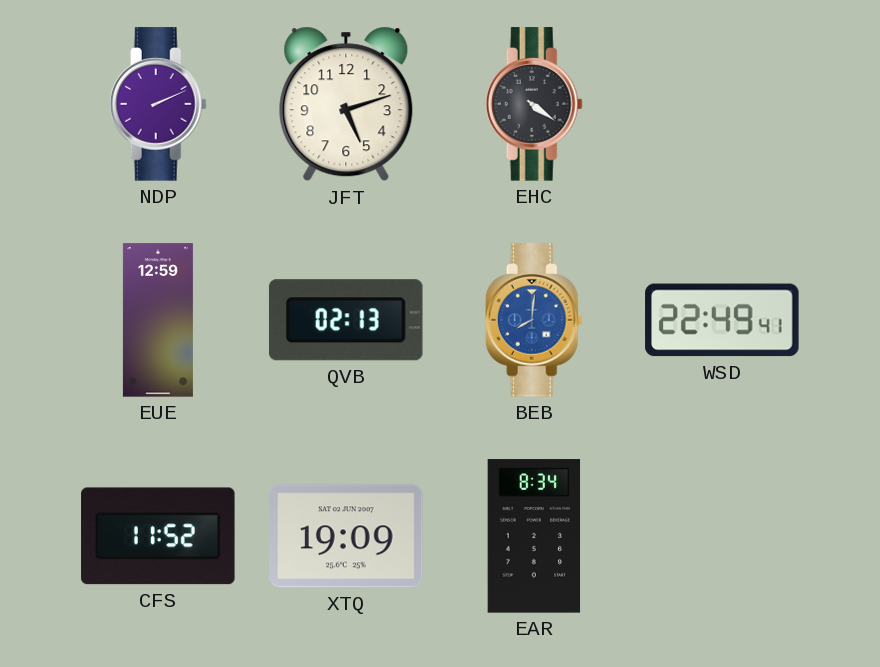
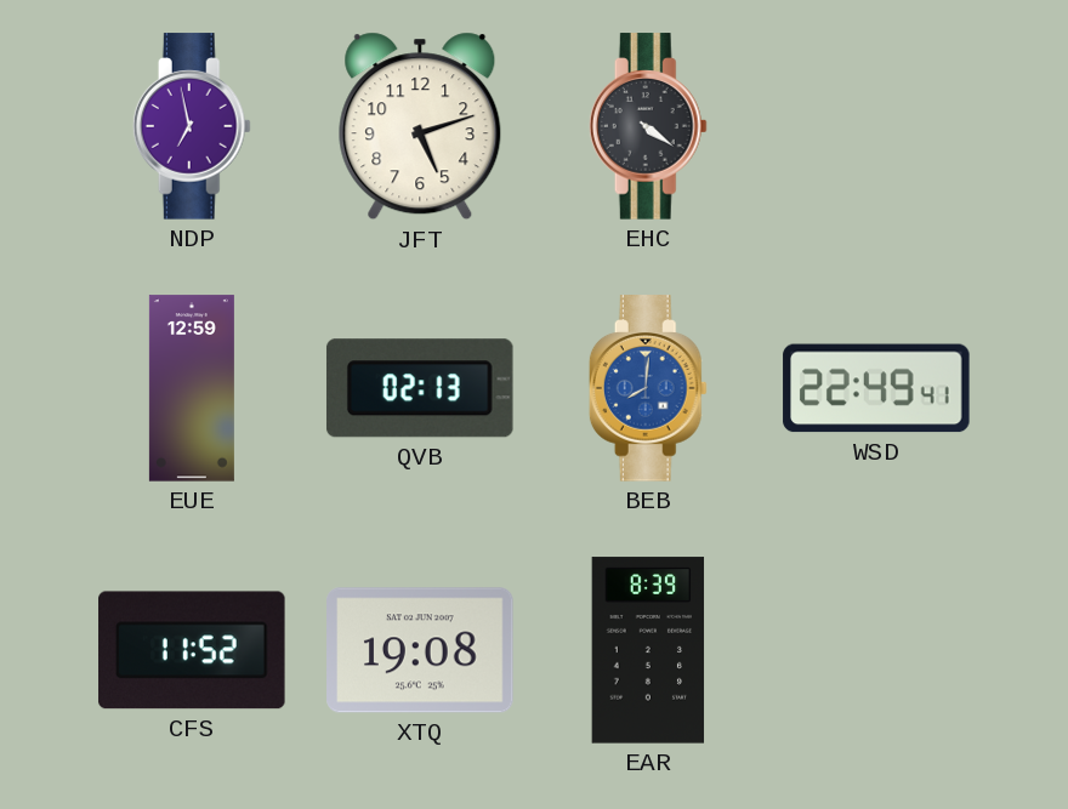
NDP: 2:11 -> 6:58 (192, 126)
XTQ: 19:09 -> 19:08 (420, 650)
EAR: 8:34 -> 8:39 (648, 650)
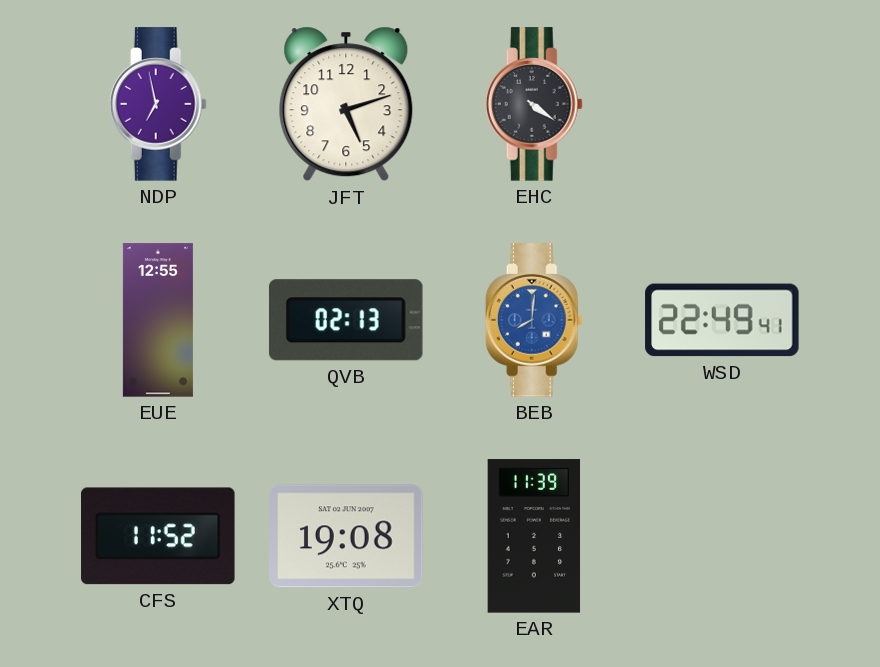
EUE: 12:59 -> 12:55 (158, 320)
EAR: 8:39 -> 11:39 (534, 536)
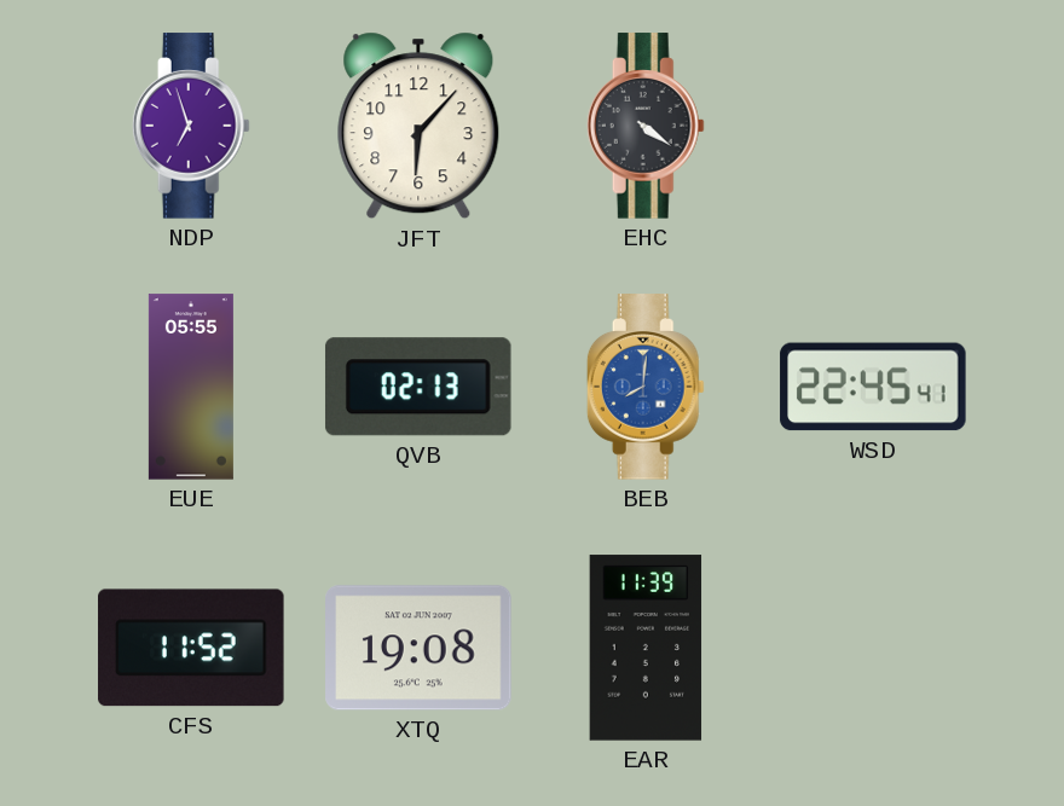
NDP: 6:58 -> 6:57 (191, 126)
JFT: 5:12 -> 6:07 (418, 126)
EUE: 12:55 -> 05:55 (191, 387)
WSD: 22:49 -> 22:45 (873, 387)
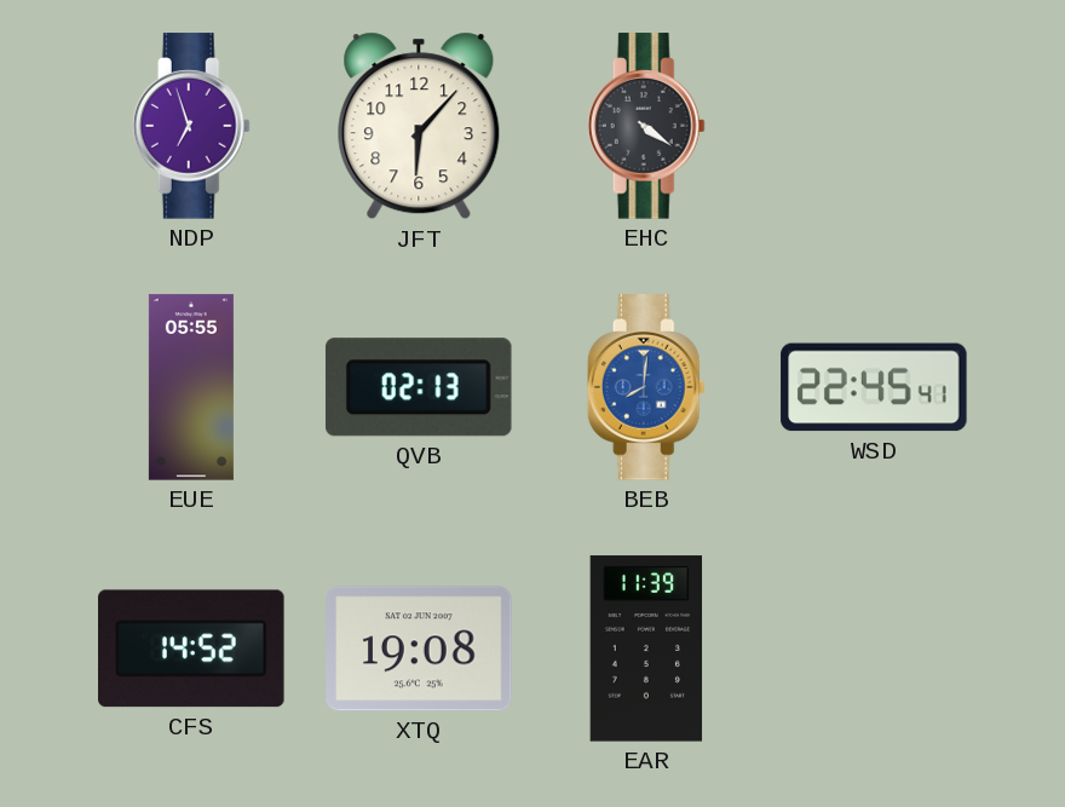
CFS: 11:52 -> 14:52 (191, 649)
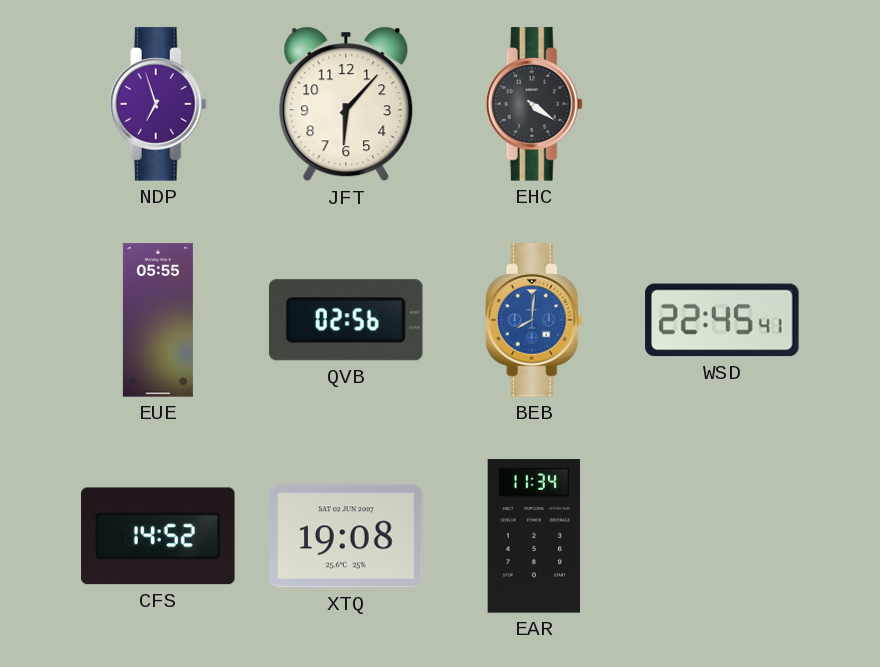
QVB: 02:13 -> 02:56 (346, 320)
EAR: 11:39 -> 11:34 (534, 536)
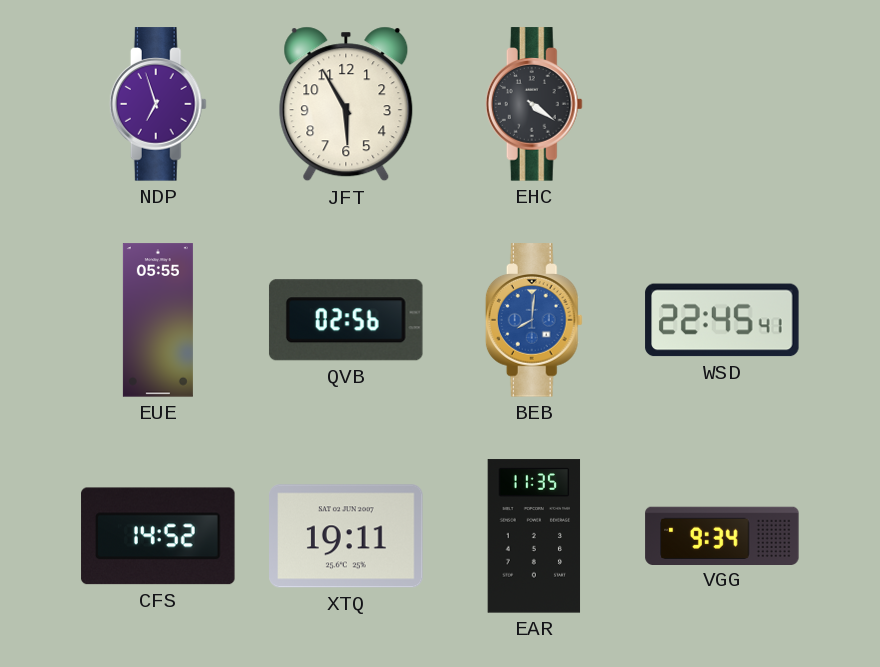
JFT: 6:07 -> 5:55 (346, 104)
XTQ: 19:08 -> 19:11 (346, 536)
EAR: 11:34 -> 11:35 (534, 536)
VGG: none -> 9:34 (722, 535)
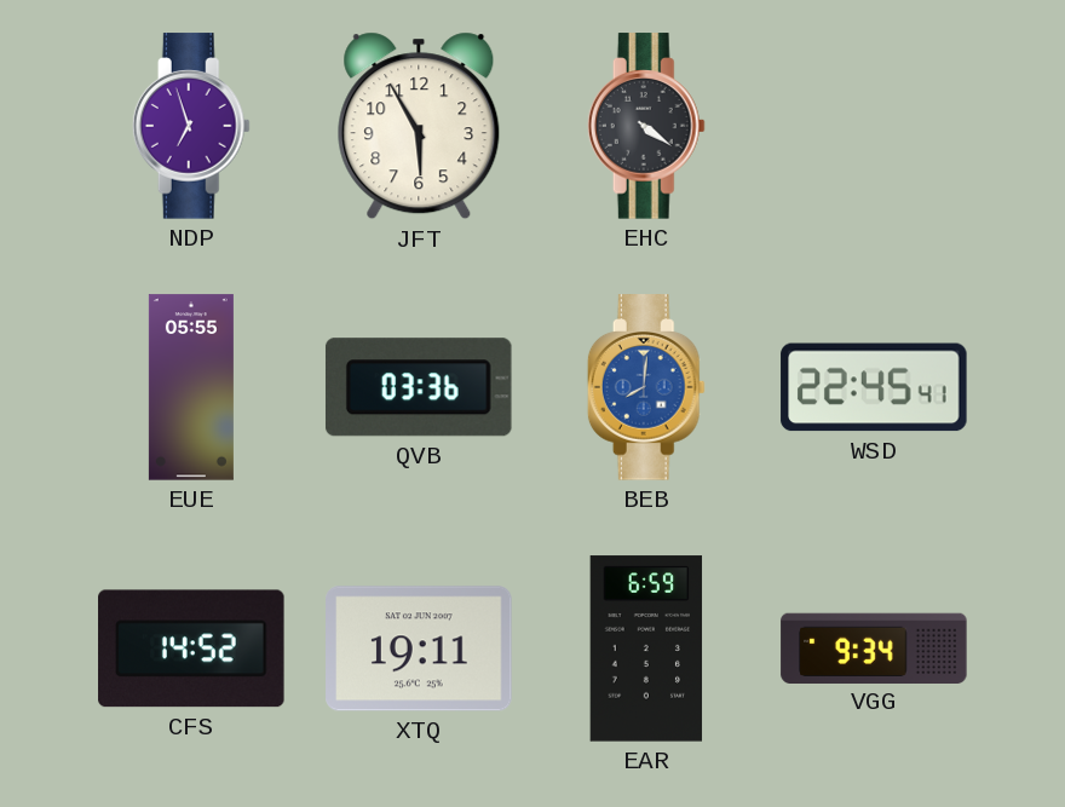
QVB: 02:56 -> 03:36 (419, 387)
EAR: 11:35 -> 6:59 (646, 649)
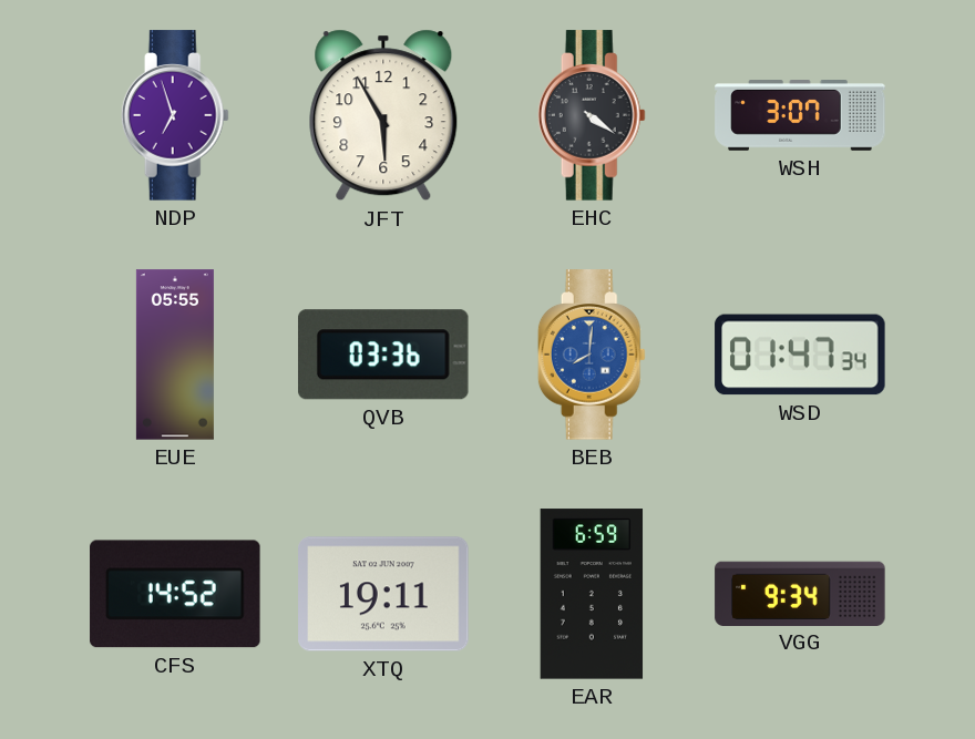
WSH: none -> 3:07 (800, 116)
WSD: 22:45 -> 01:47 (800, 355)
